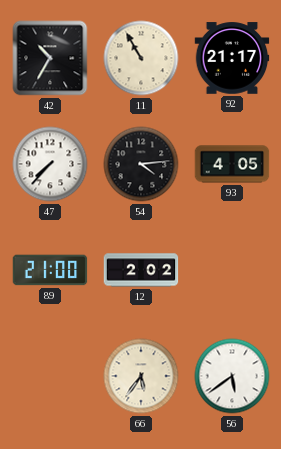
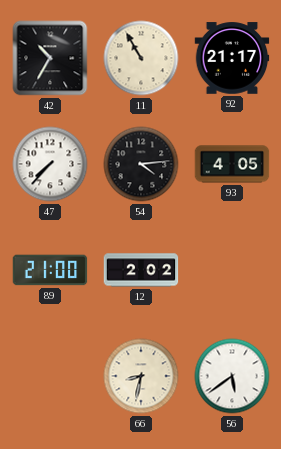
66: 5:36 -> 8:32 (141, 376)
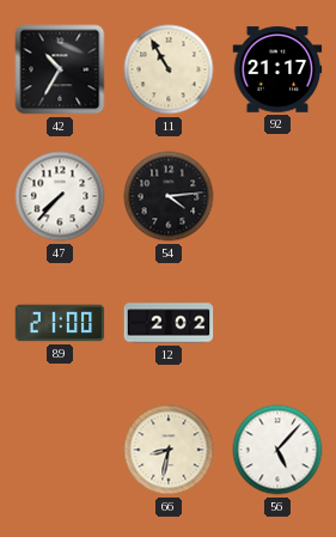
93: 4:05 -> none (232, 164)
56: 5:39 -> 5:07 (277, 450)
